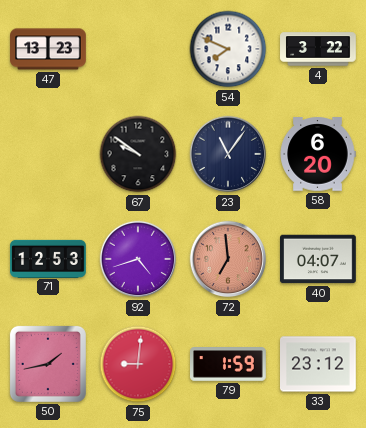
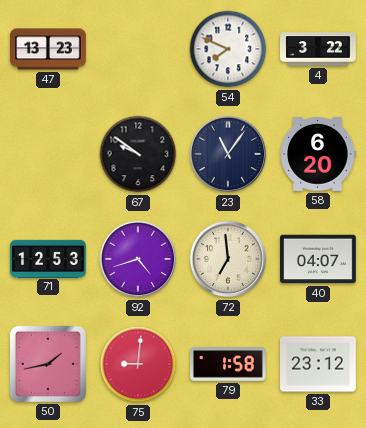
72 dial: salmon -> cream (228, 259)
79: 1:59 -> 1:58 (229, 365)
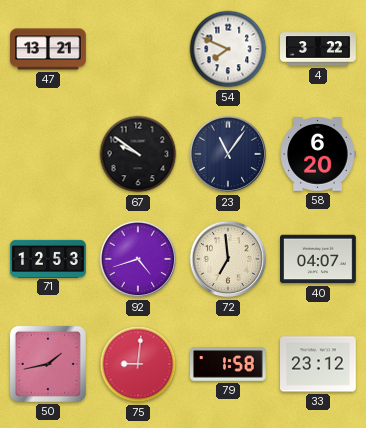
47: 13:23 -> 13:21 (48, 49)
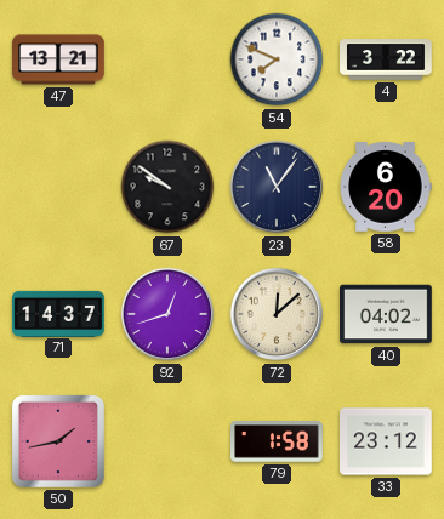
71: 12:53 -> 14:37 (58, 313)
92: 4:42 -> 12:42 (167, 314)
72: 6:59 -> 12:08 (277, 314)
40: 04:07 -> 04:02 (387, 314)
75: 9:01 -> none (138, 364)
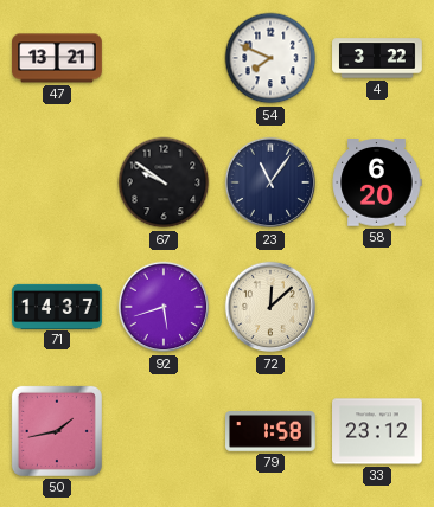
92: 12:42 -> 5:42 (164, 307)
40: 04:02 -> none (387, 314)
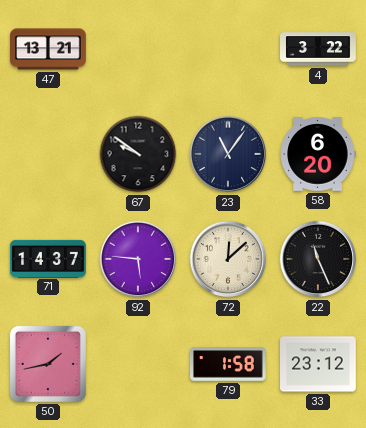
54: 7:49 -> none (270, 58)
92: 5:42 -> 5:46 (138, 259)
22: none -> 11:26 (318, 259)
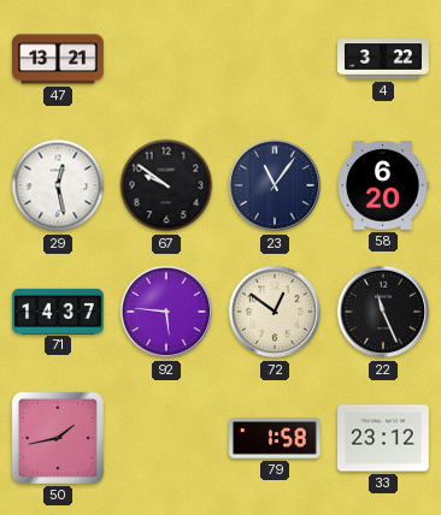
29: none -> 12:28 (58, 185)
72: 12:08 -> 12:51 (275, 312)
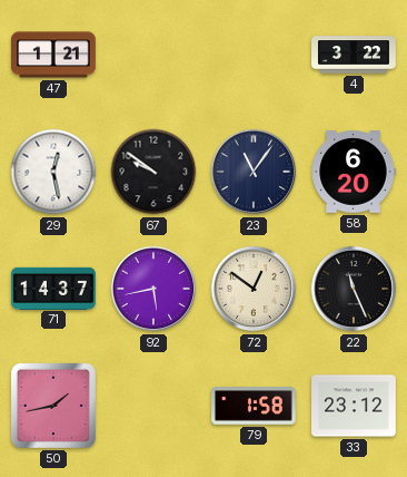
47: 13:21 -> 1:21 (53, 55)
92: 5:46 -> 5:43 (153, 289)
